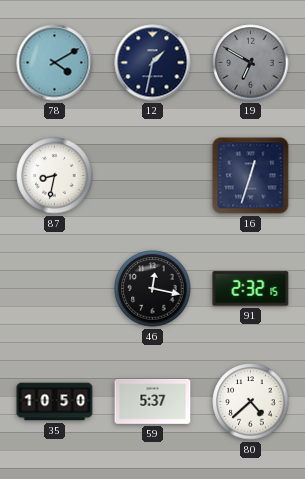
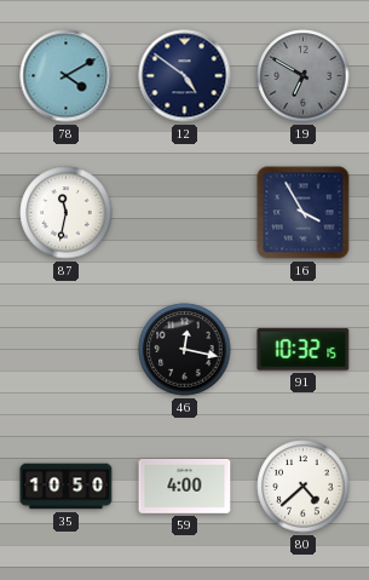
12: 1:32 -> 4:51 (185, 76)
87: 8:32 -> 11:32 (67, 213)
16: 12:33 -> 3:55 (304, 213)
91: 2:32 -> 10:32 (304, 350)
59: 5:37 -> 4:00 (185, 487)
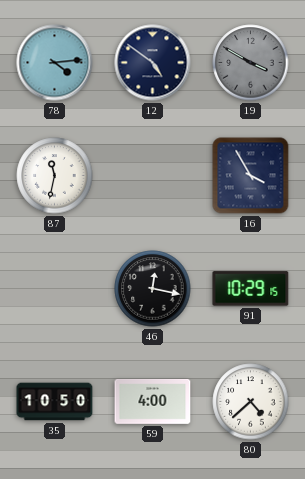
78: 4:10 -> 4:14 (55, 63)
19: 6:50 -> 3:50 (251, 63)
91: 10:32 -> 10:29 (251, 289)
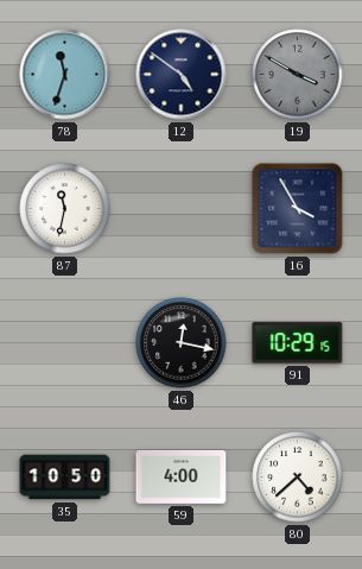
78: 4:14 -> 11:33 (65, 75)
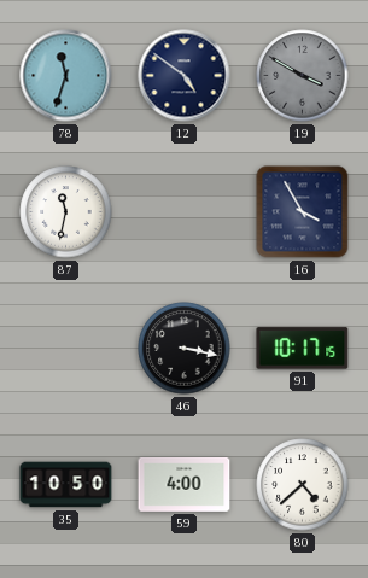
46: 12:17 -> 3:17 (185, 349)
91: 10:29 -> 10:17 (303, 349)
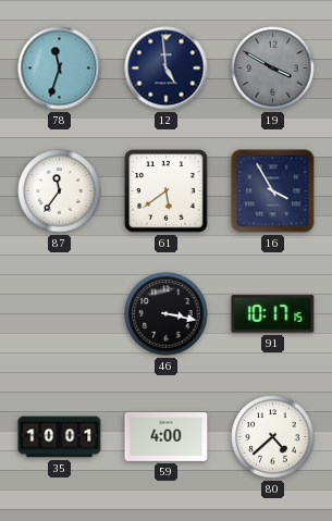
12: 4:51 -> 4:59 (167, 69)
87: 11:32 -> 11:36 (60, 191)
61: none -> 5:39 (167, 191)
35: 10:50 -> 10:01 (60, 437)
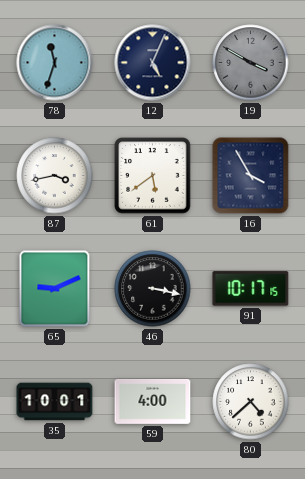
12: 4:59 -> 5:04 (153, 63)
87: 11:36 -> 3:43 (55, 176)
65: none -> 9:11 (55, 289)
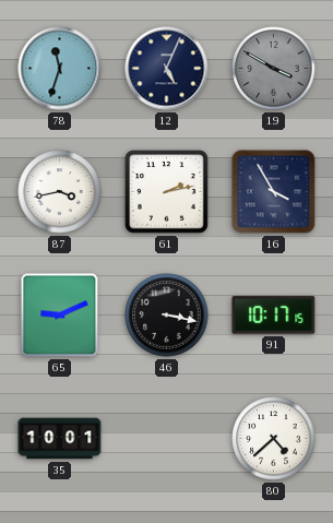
61: 5:39 -> 2:13 (167, 192)
59: 4:00 -> none (153, 402)
